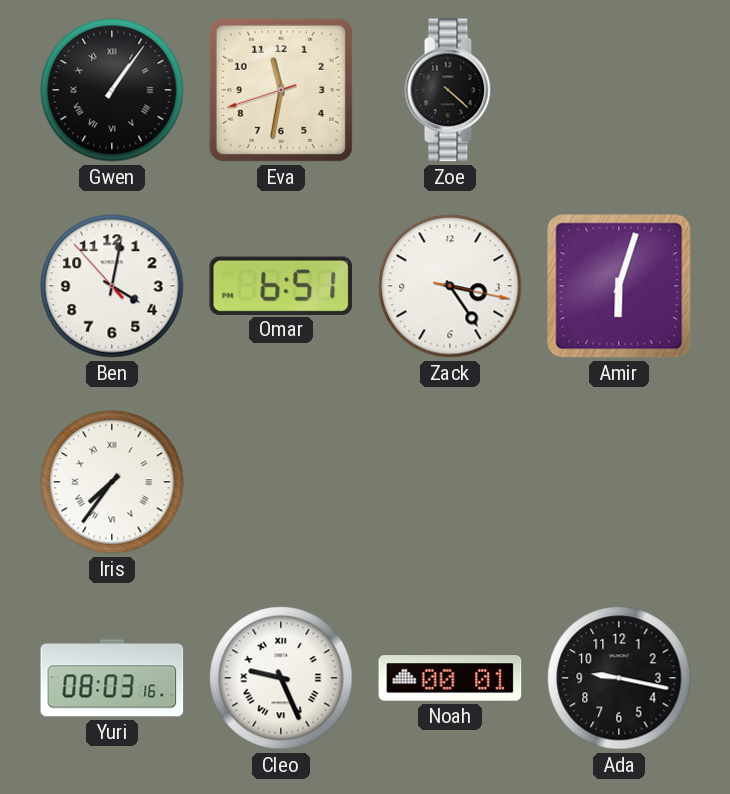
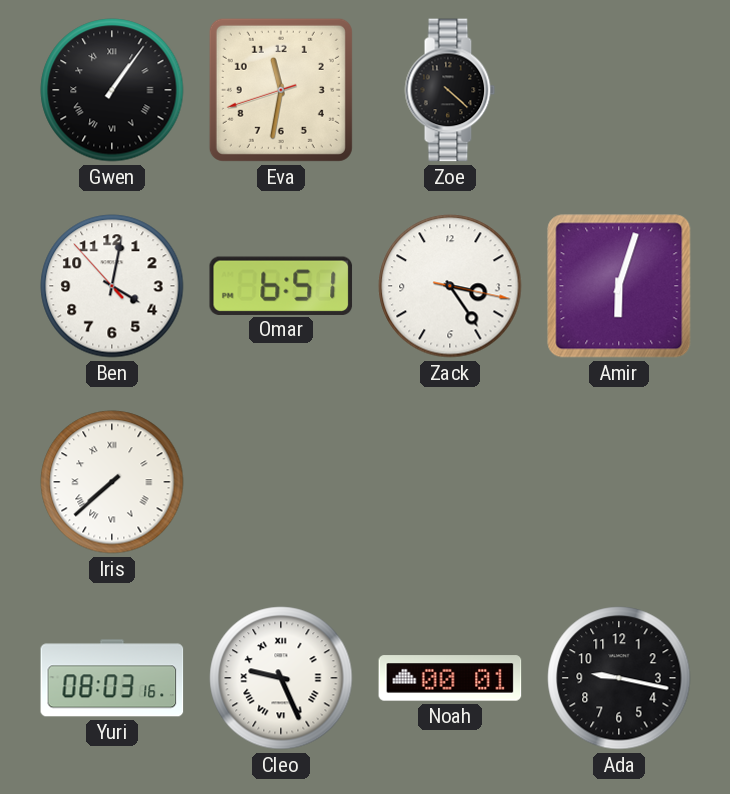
Iris: 7:36 -> 7:38 (112, 482)
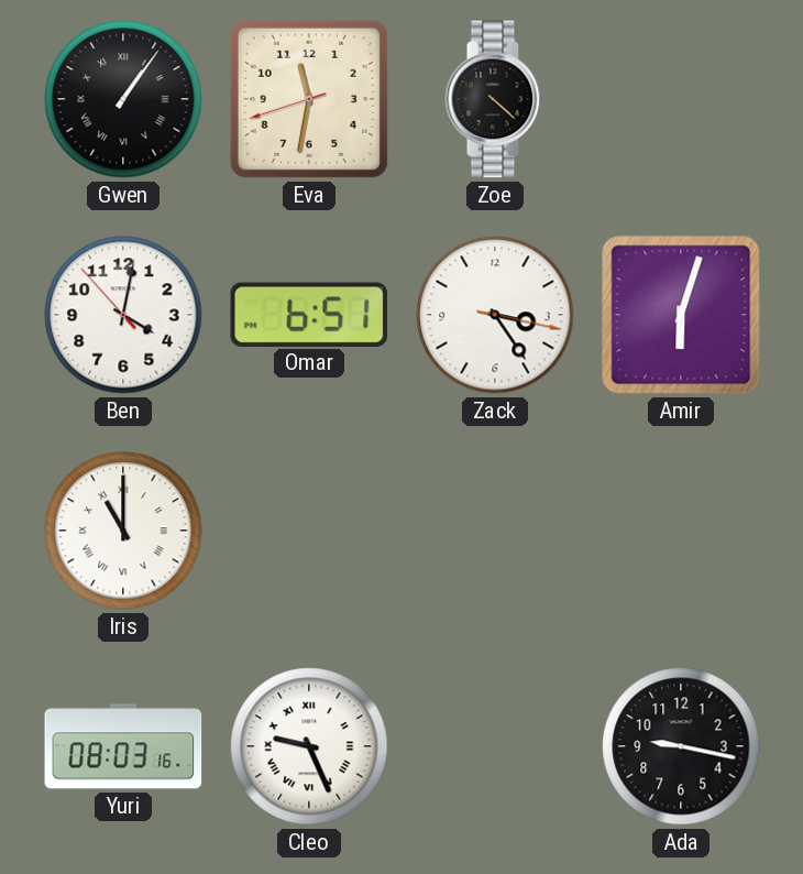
Iris: 7:38 -> 11:00 (123, 531)
Noah: 00:01 -> none (450, 678)
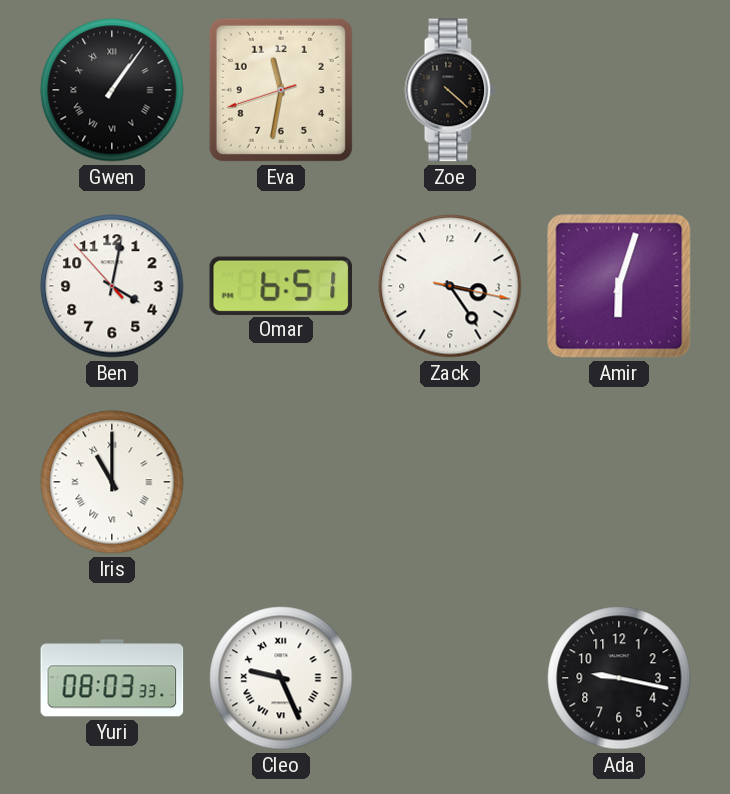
Yuri: 08:03:16 -> 08:03:33 (112, 678)
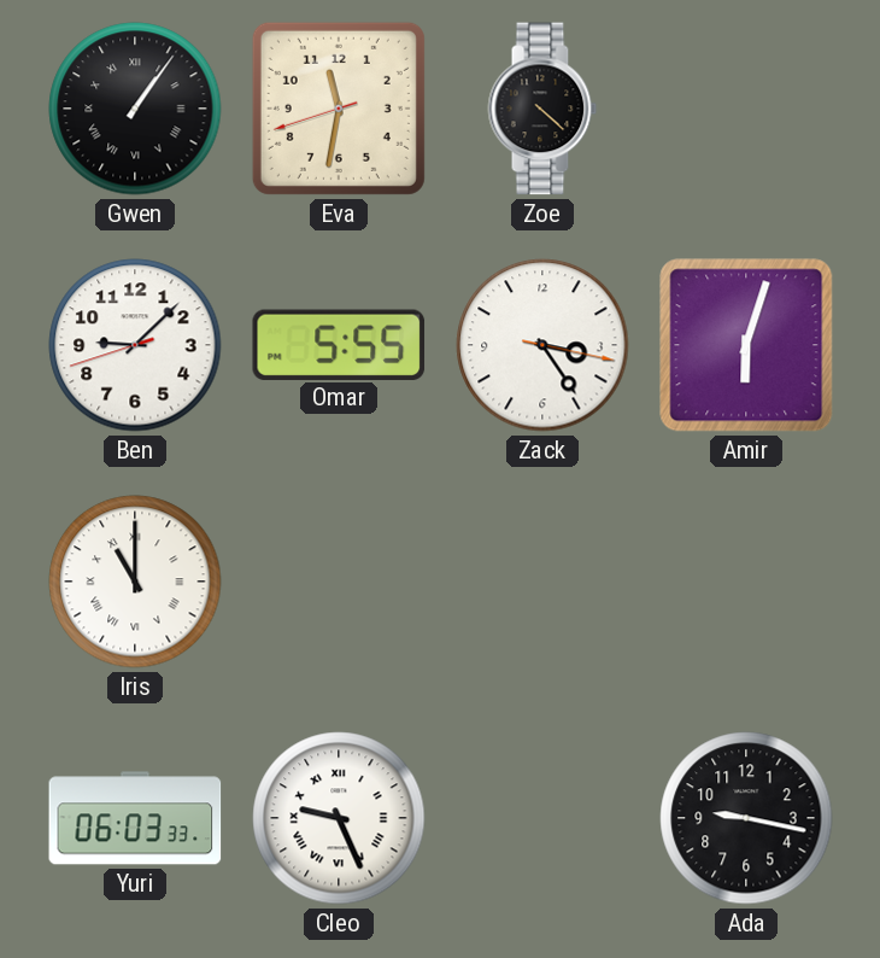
Ben: 4:01 -> 9:07 (135, 345)
Omar: 6:51 -> 5:55 (339, 344)
Yuri: 08:03 -> 06:03 (135, 818)
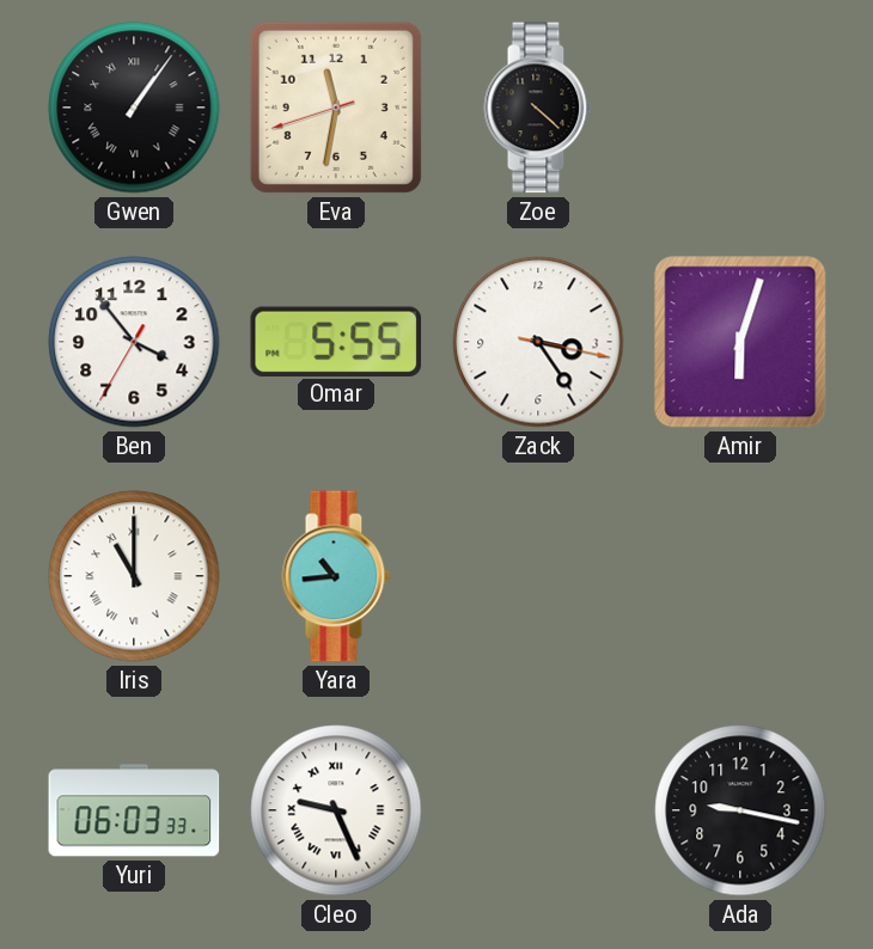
Ben: 9:07 -> 3:53 (134, 342)
Yara: none -> 10:44 (336, 576)
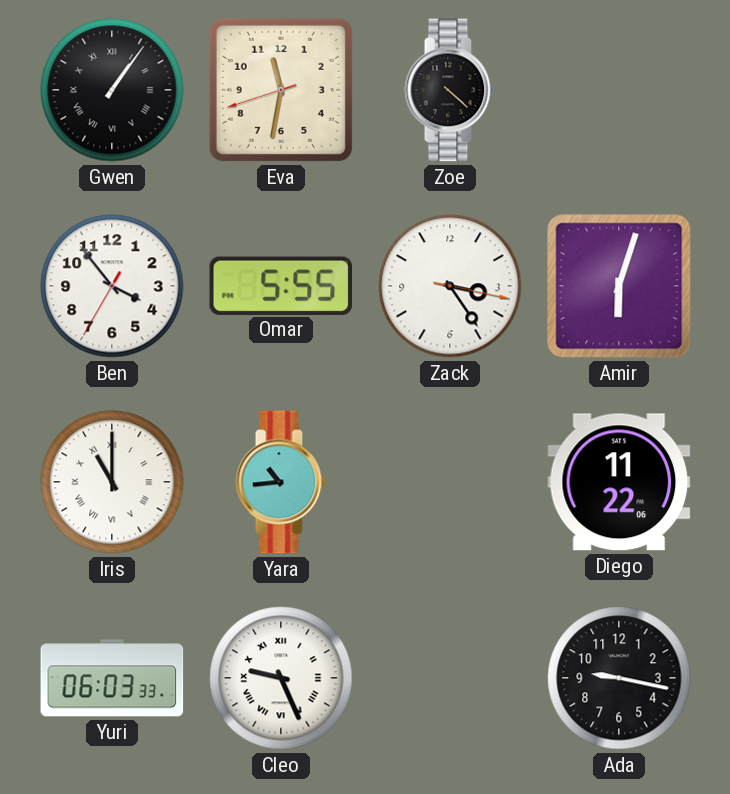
Diego: none -> 11:22 (619, 482)
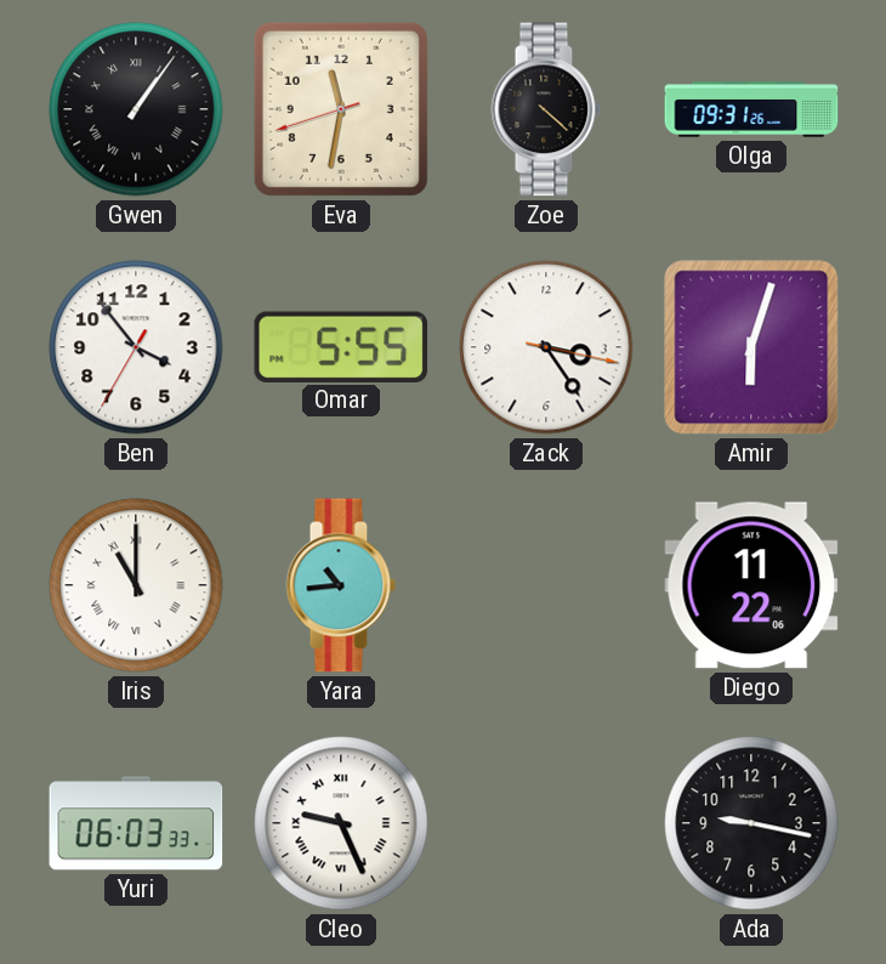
Olga: none -> 09:31 (751, 109)
